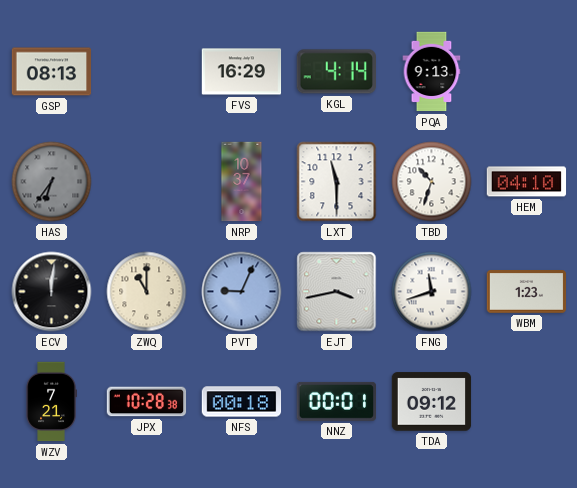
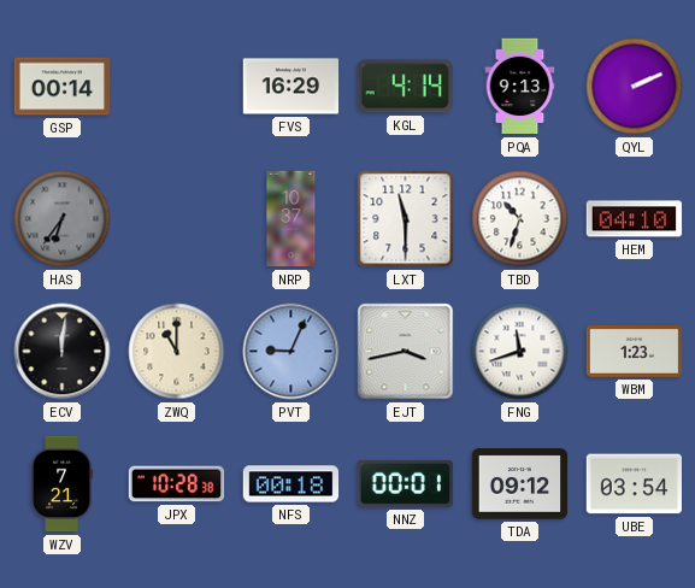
GSP: 08:13 -> 00:14 (63, 87)
QYL: none -> 2:11 (635, 87)
UBE: none -> 03:54 (635, 484)
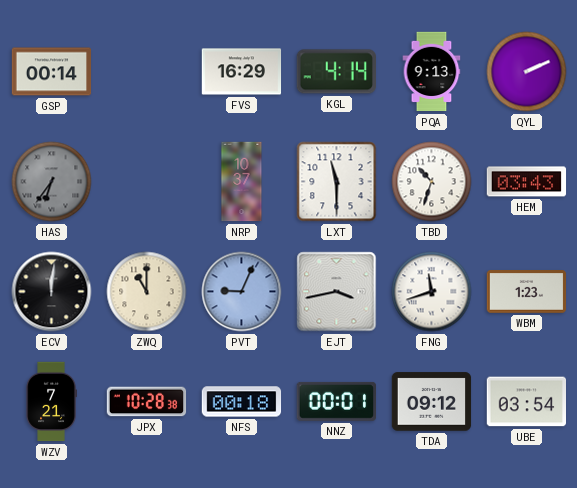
HEM: 04:10 -> 03:43 (527, 182)
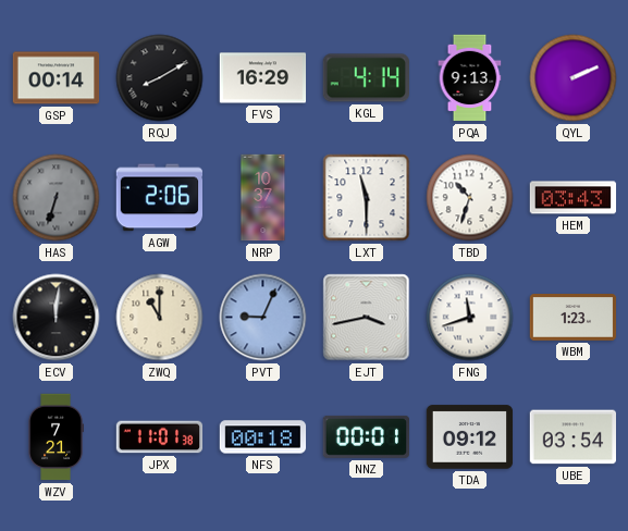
RQJ: none -> 8:10 (160, 78)
HAS: 6:36 -> 6:33 (57, 198)
AGW: none -> 2:06 (159, 198)
JPX: 10:28 -> 11:01 (160, 437)
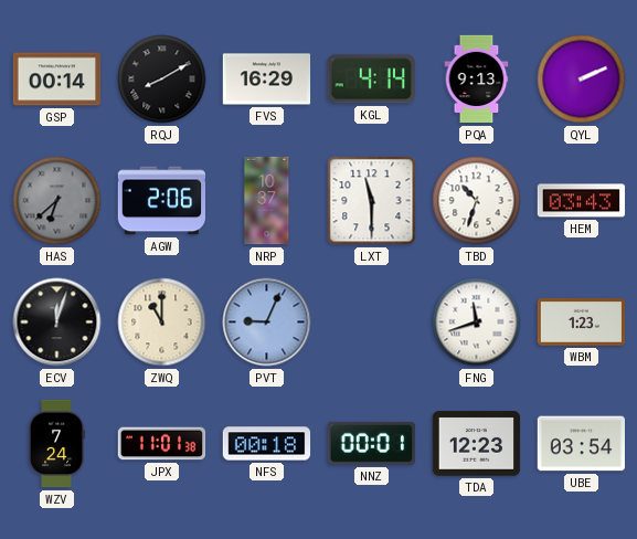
HAS: 6:33 -> 6:38 (57, 201)
ECV: 12:01 -> 12:03 (57, 323)
EJT: 3:43 -> none (367, 318)
WZV: 7:21 -> 7:24 (56, 444)
TDA: 09:12 -> 12:23 (477, 444)
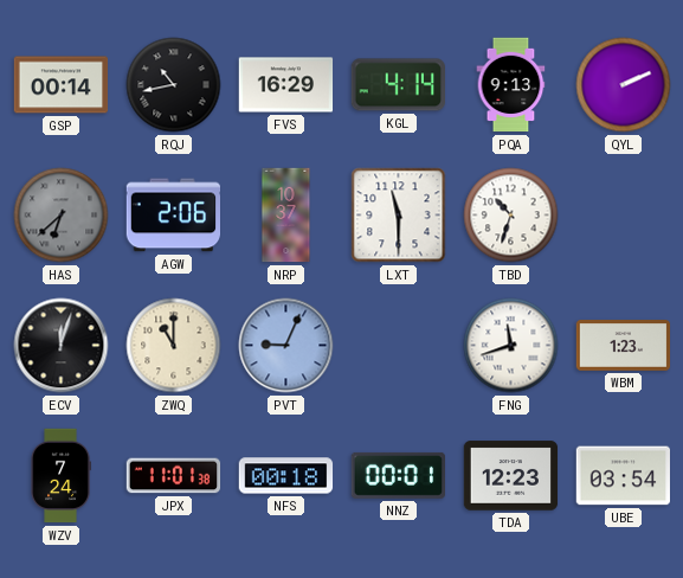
RQJ: 8:10 -> 10:43 (174, 85)
HEM: 03:43 -> none (582, 201)
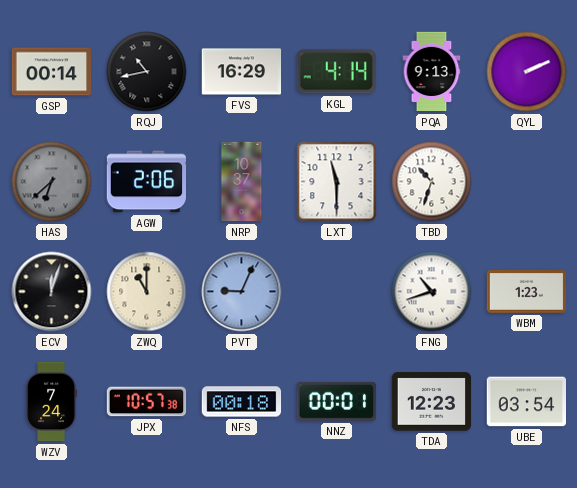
FNG: 11:42 -> 10:42 (432, 292)
JPX: 11:01 -> 10:57 (147, 402)
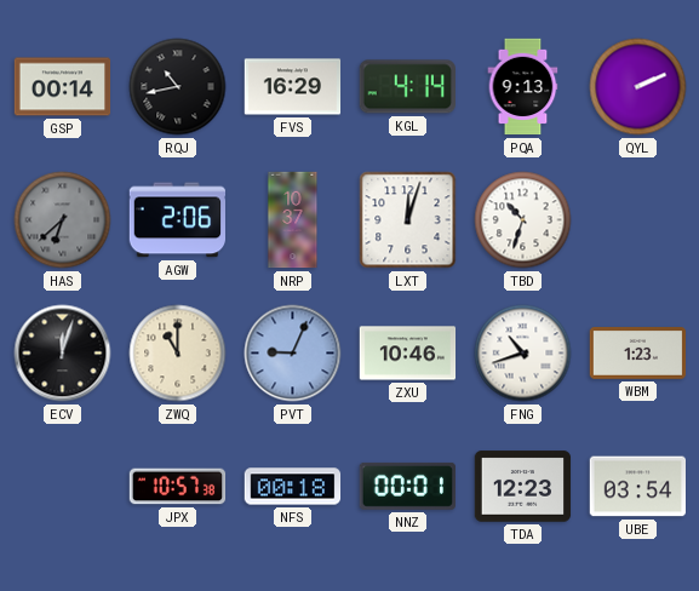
LXT: 11:30 -> 12:03 (408, 220)
ZXU: none -> 10:46 (408, 354)
WZV: 7:24 -> none (51, 402)
